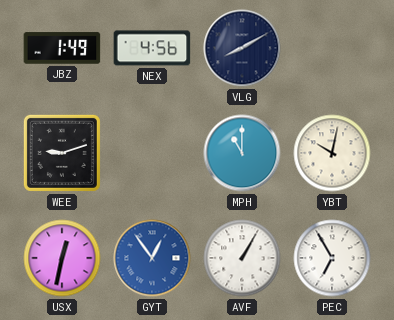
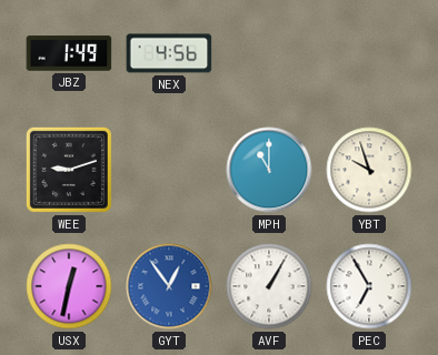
VLG: 8:10 -> none (242, 48)
YBT: 10:02 -> 9:57 (369, 170)
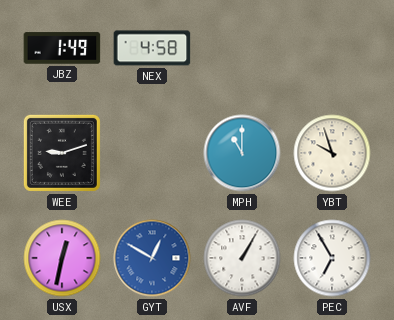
NEX: 4:56 -> 4:58 (152, 48)
GYT: 12:54 -> 12:50 (152, 258)
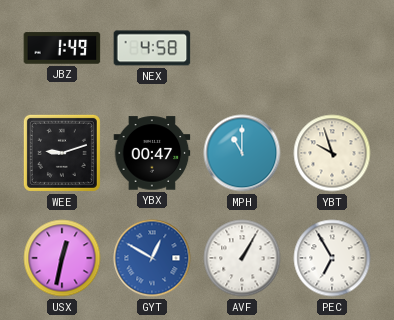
YBX: none -> 00:47 (152, 153)
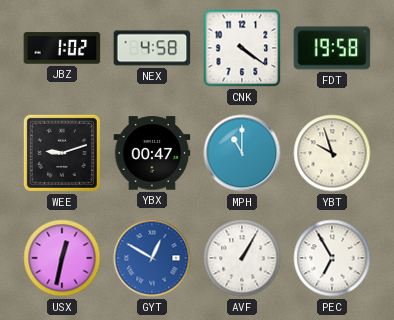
JBZ: 1:49 -> 1:02 (62, 48)
CNK: none -> 4:21 (242, 48)
FDT: none -> 19:58 (332, 48)
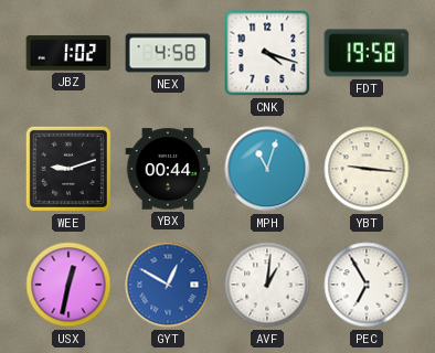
CNK: 4:21 -> 4:18 (267, 53)
YBX: 00:47 -> 00:44 (168, 169)
MPH: 11:00 -> 11:03 (267, 169)
YBT: 9:57 -> 9:16 (367, 169)
AVF: 1:05 -> 1:01 (267, 285)
